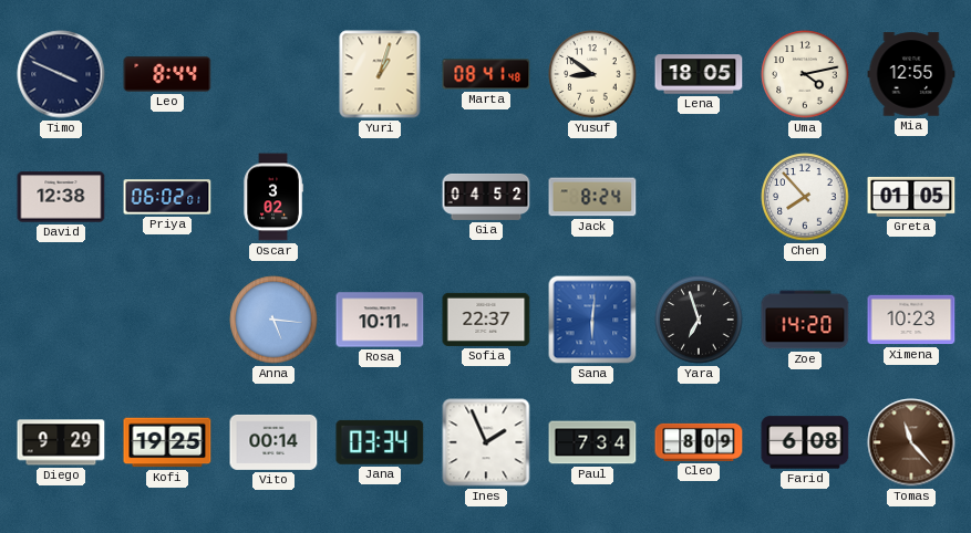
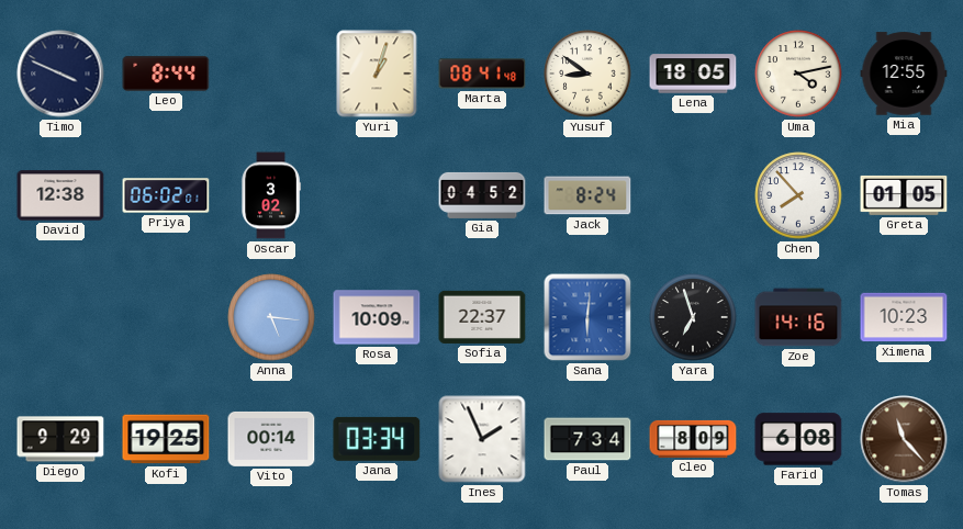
Rosa: 10:11 -> 10:09 (377, 317)
Zoe: 14:20 -> 14:16 (798, 317)
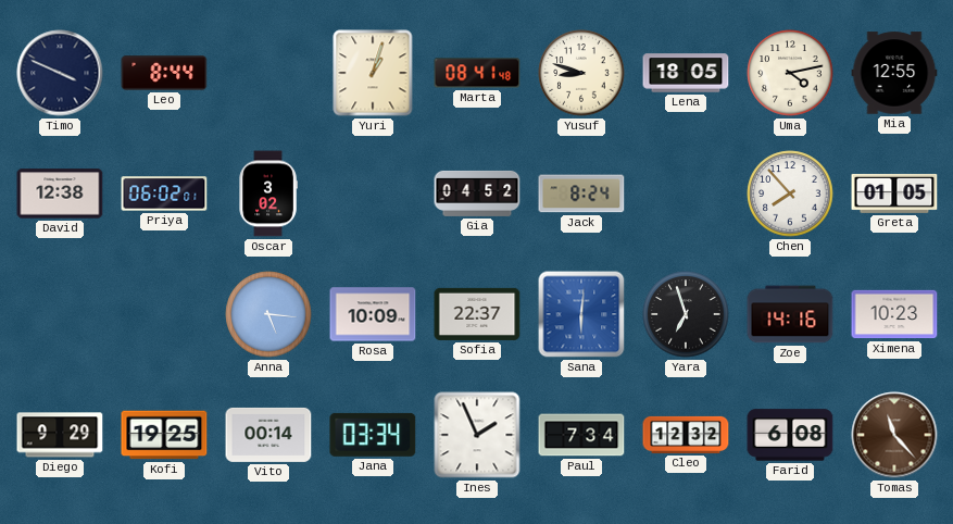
Yusuf: 8:51 -> 8:48 (581, 73)
Cleo: 8:09 -> 12:32 (686, 435)
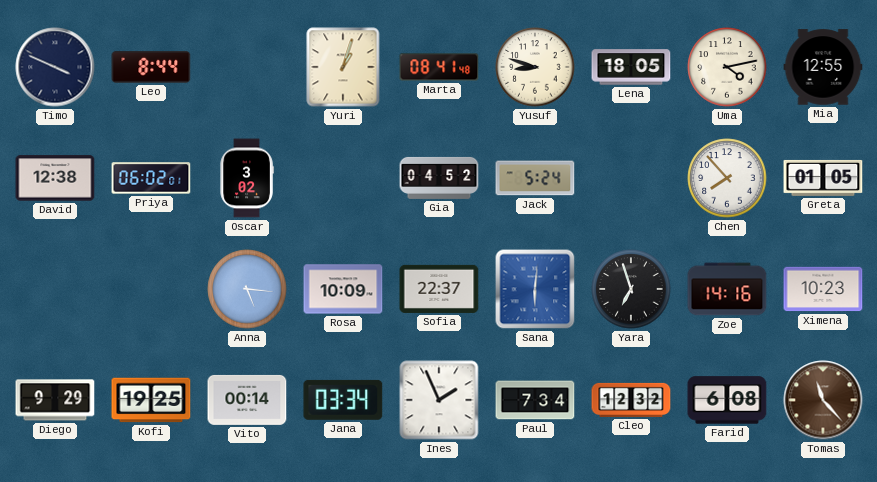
Jack: 8:24 -> 5:24 (535, 178)
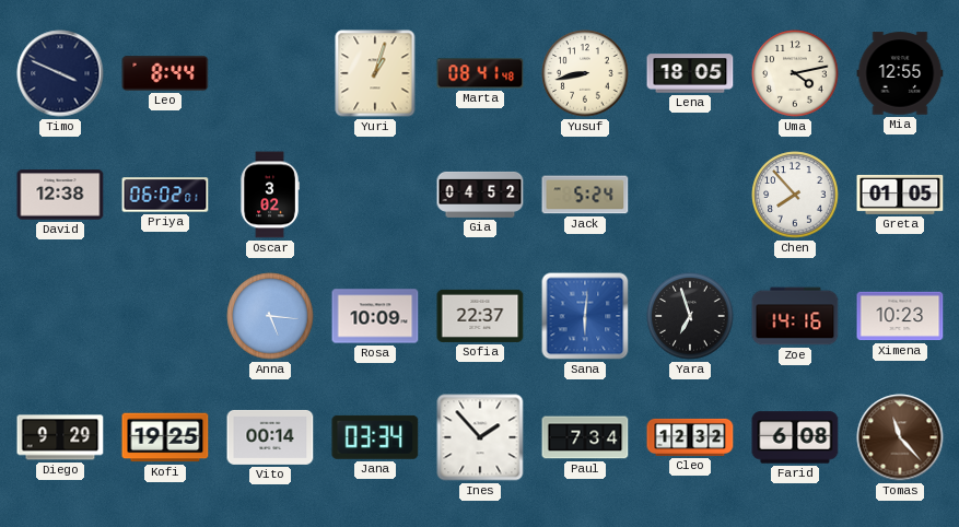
Yusuf: 8:48 -> 8:43 (585, 73)
Ines: 1:56 -> 1:53 (480, 437)
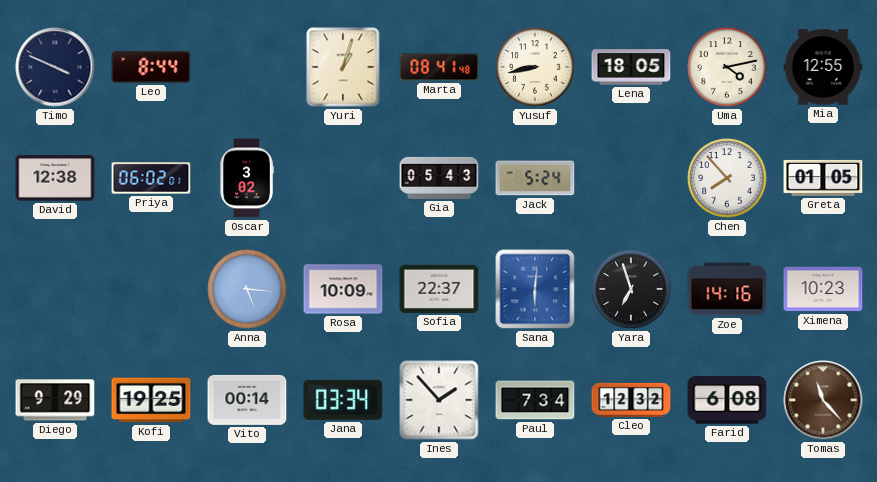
Gia: 04:52 -> 05:43 (439, 178)
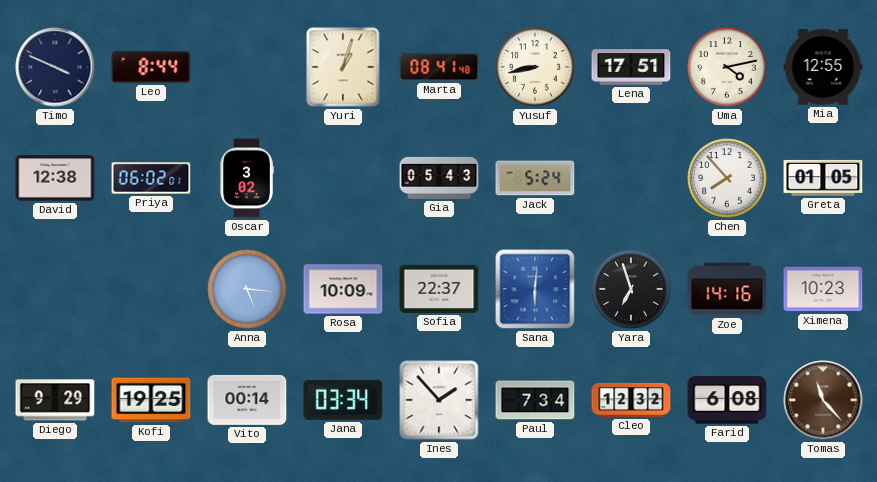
Lena: 18:05 -> 17:51 (631, 67)
